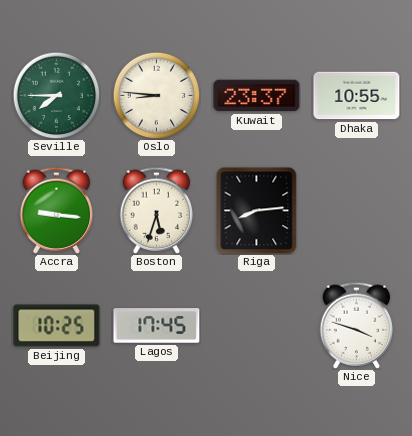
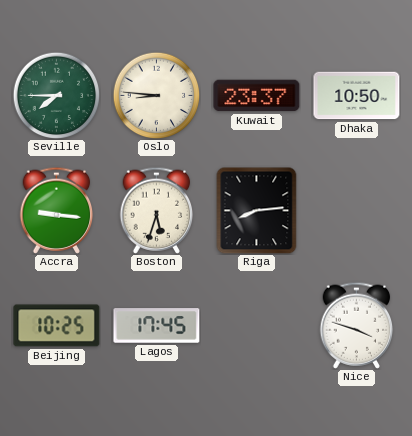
Dhaka: 10:55 -> 10:50 (357, 96)
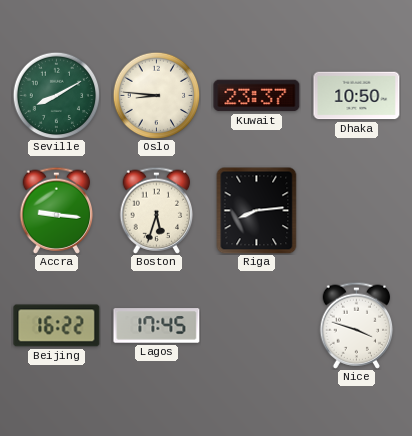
Seville: 7:45 -> 8:10 (56, 95)
Beijing: 10:25 -> 16:22 (57, 326)
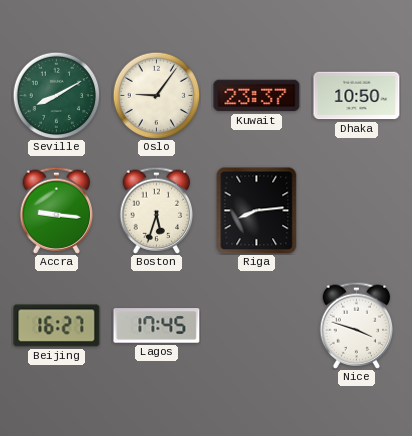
Oslo: 8:46 -> 9:06 (156, 95)
Beijing: 16:22 -> 16:27 (57, 326)
